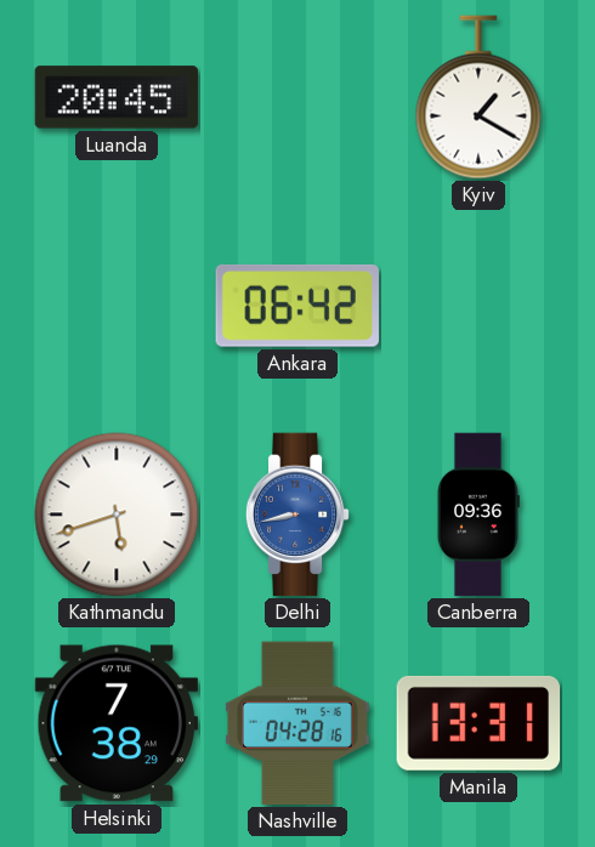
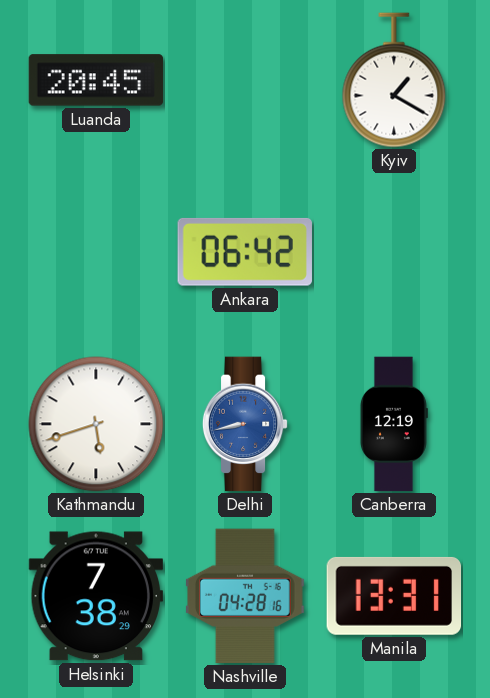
Canberra: 09:36 -> 12:19 (393, 424)
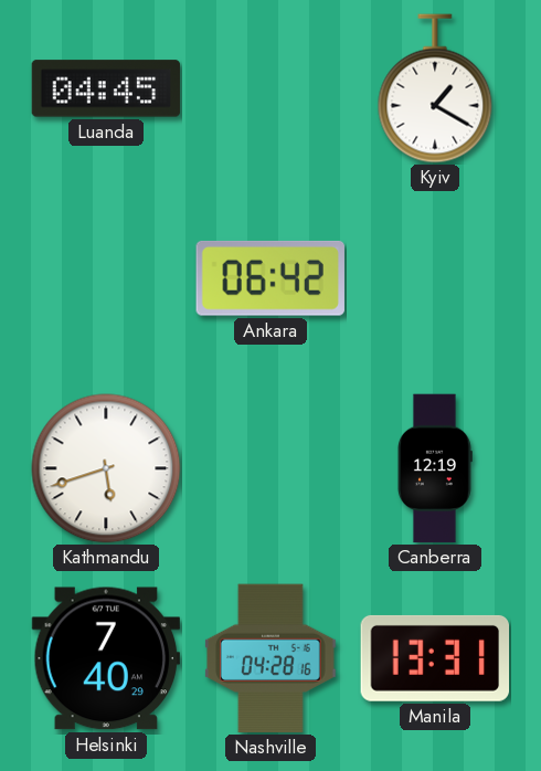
Luanda: 20:45 -> 04:45 (106, 88)
Delhi: 8:43 -> none (245, 424)
Helsinki: 7:38 -> 7:40 (106, 658)
